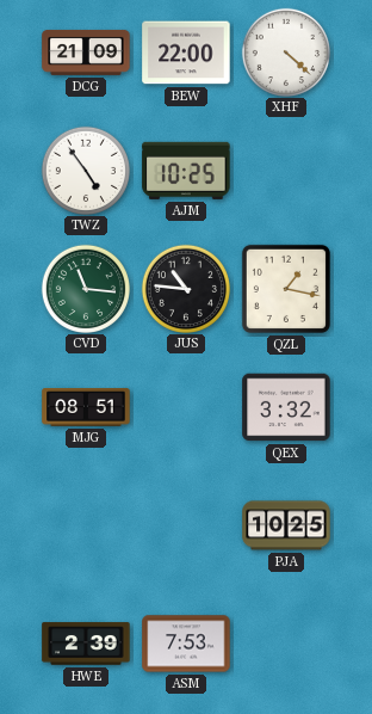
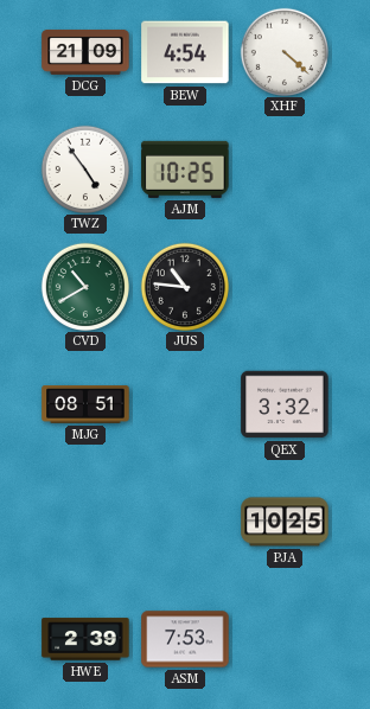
BEW: 22:00 -> 4:54 (185, 52)
CVD: 11:16 -> 10:40 (84, 286)
QZL: 1:17 -> none (286, 289)
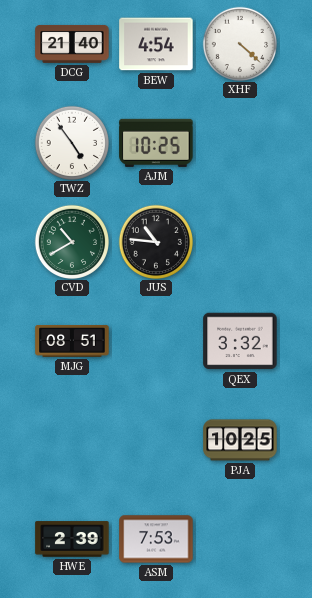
DCG: 21:09 -> 21:40 (72, 44)
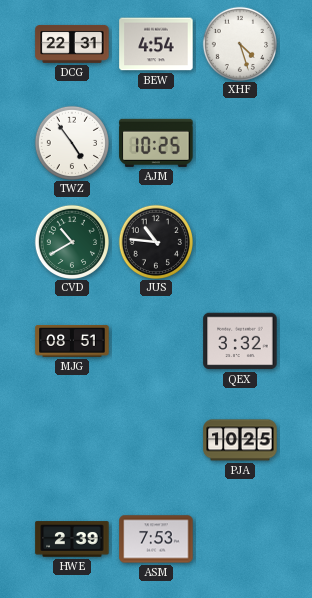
DCG: 21:40 -> 22:31 (72, 44)
XHF: 4:22 -> 4:27 (239, 43)
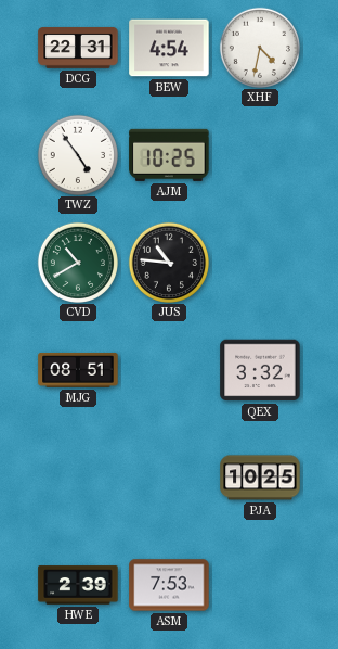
XHF: 4:27 -> 4:32 (259, 47)
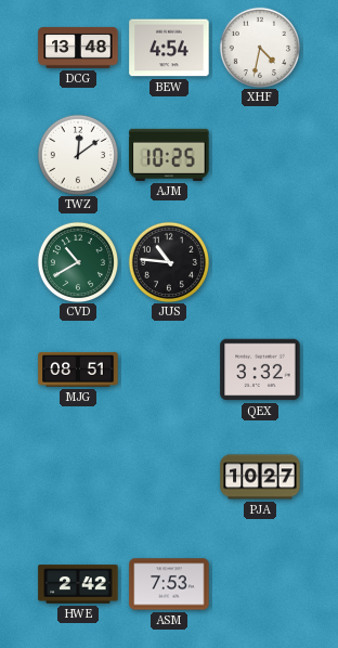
DCG: 22:31 -> 13:48 (78, 48)
TWZ: 4:54 -> 12:09 (77, 154)
PJA: 10:25 -> 10:27 (260, 477)
HWE: 2:39 -> 2:42 (78, 584)
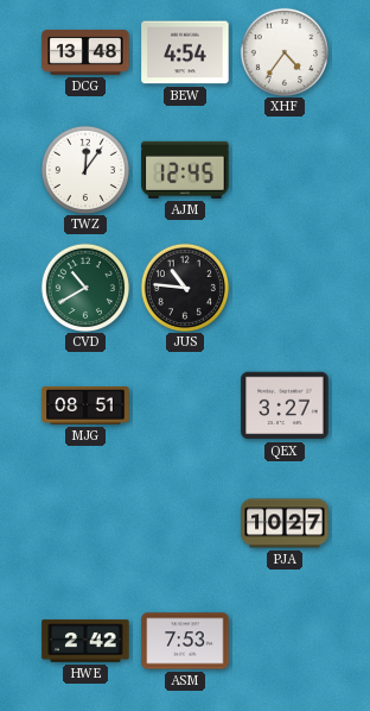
XHF: 4:32 -> 4:36 (283, 51)
TWZ: 12:09 -> 12:06 (84, 169)
AJM: 10:25 -> 12:45 (185, 170)
QEX: 3:32 -> 3:27 (285, 405)
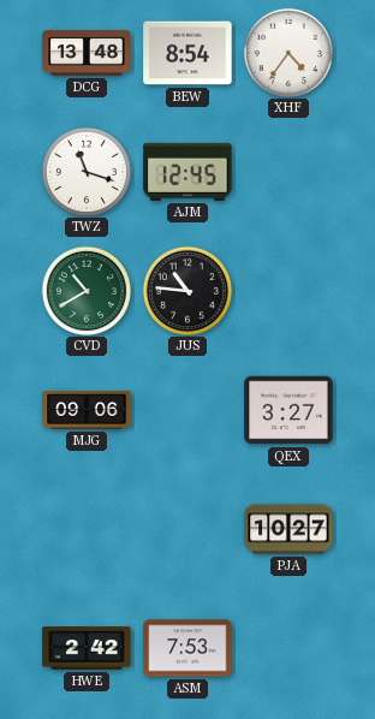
BEW: 4:54 -> 8:54 (187, 53)
TWZ: 12:06 -> 11:18 (85, 171)
MJG: 08:51 -> 09:06 (87, 411)
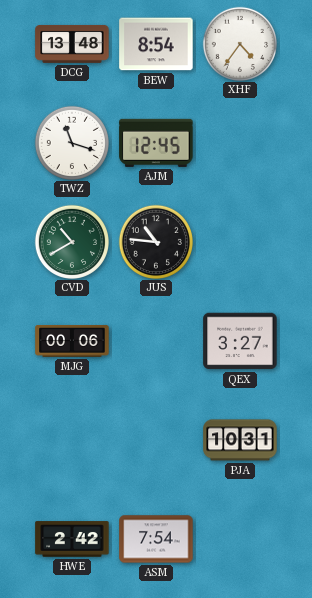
MJG: 09:06 -> 00:06 (72, 342)
PJA: 10:27 -> 10:31 (240, 440)
ASM: 7:53 -> 7:54 (156, 539)
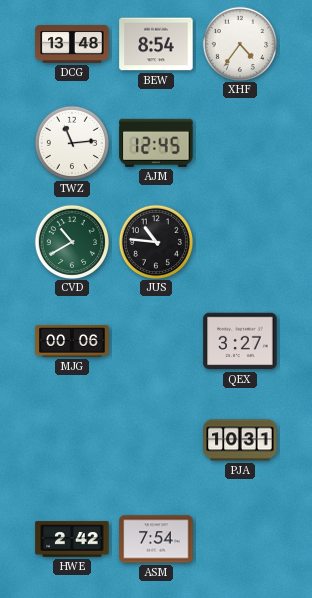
TWZ: 11:18 -> 11:14 (71, 142)
